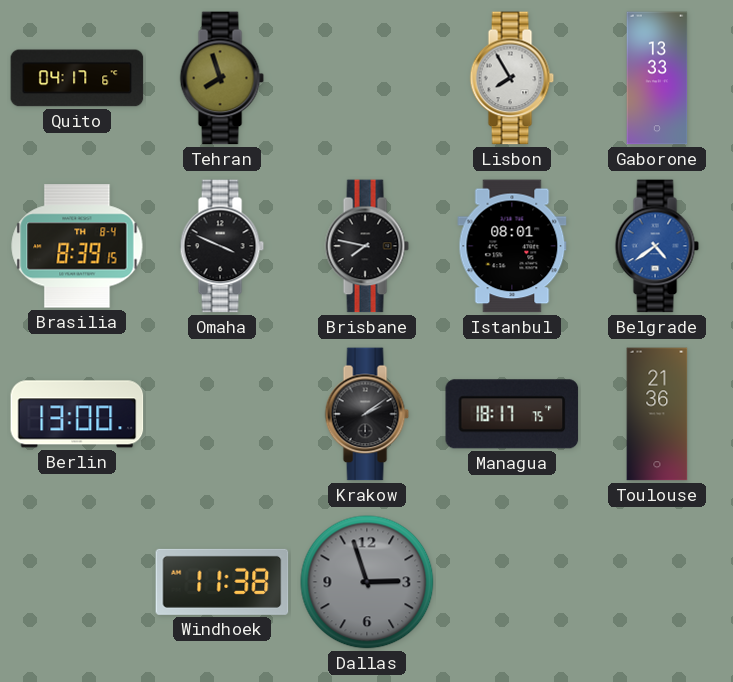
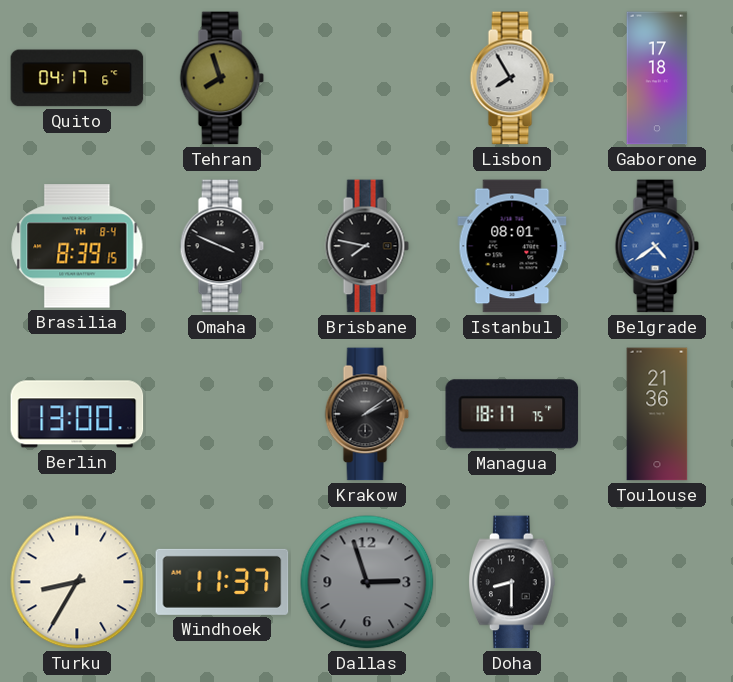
Gaborone: 13:33 -> 17:18 (657, 78)
Turku: none -> 8:35 (77, 582)
Windhoek: 11:38 -> 11:37 (222, 582)
Doha: none -> 8:30 (513, 582)
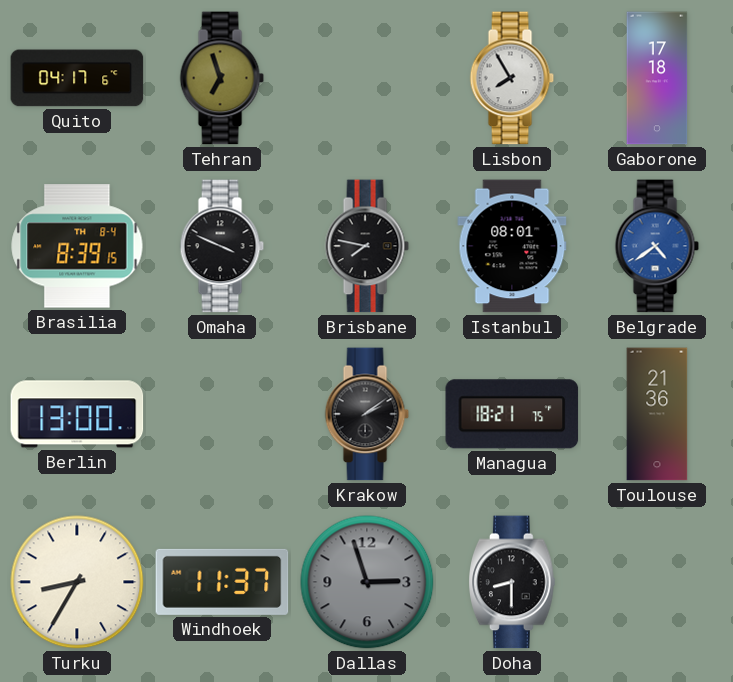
Tehran: 7:57 -> 6:57 (222, 78)
Managua: 18:17 -> 18:21 (512, 414)
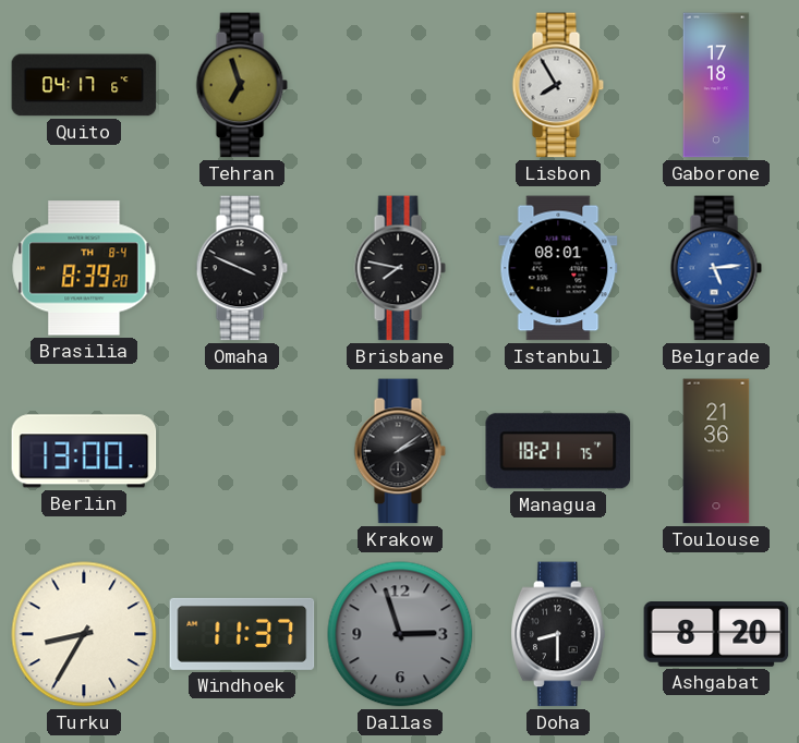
Brasilia: 8:39:15 -> 8:39:20 (84, 268)
Belgrade: 4:39 -> 5:14 (716, 268)
Ashgabat: none -> 8:20 (716, 635)
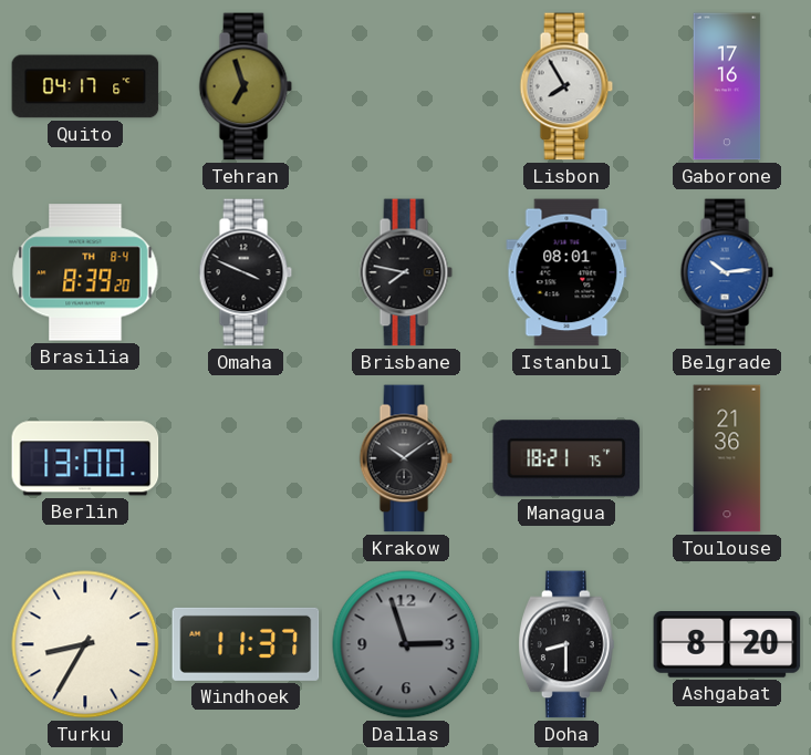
Gaborone: 17:18 -> 17:16 (727, 86)
Belgrade: 5:14 -> 10:14 (727, 272)
Krakow: 2:09 -> 10:09 (406, 458)
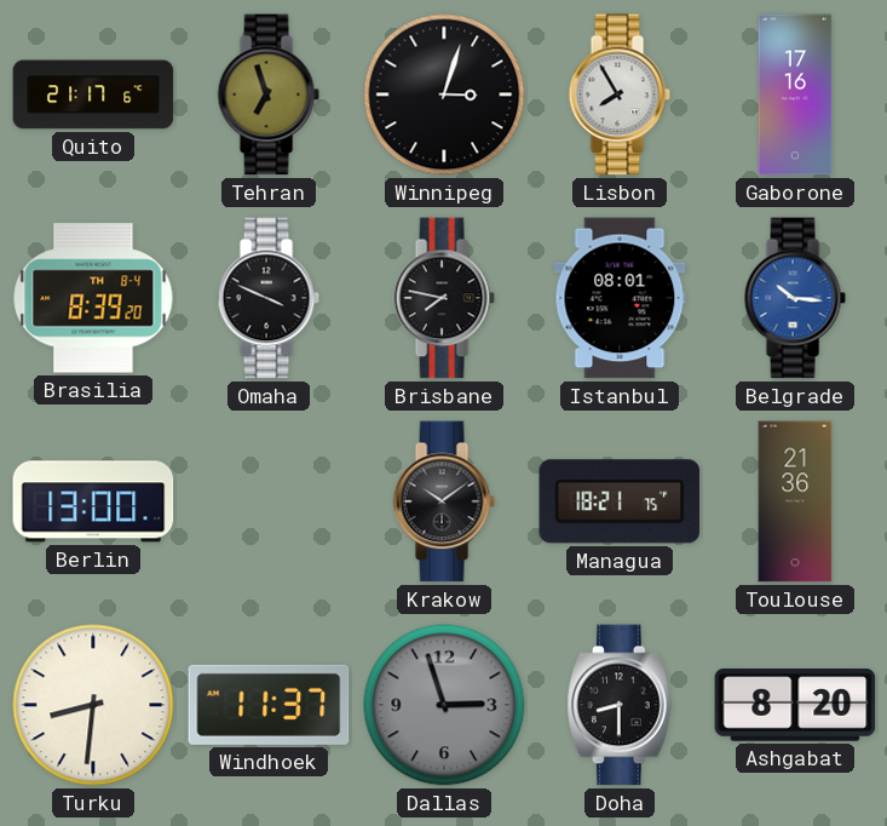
Quito: 04:17 -> 21:17 (93, 94)
Winnipeg: none -> 3:03 (444, 94)
Belgrade: 10:14 -> 10:16 (795, 298)
Turku: 8:35 -> 8:31 (93, 705)
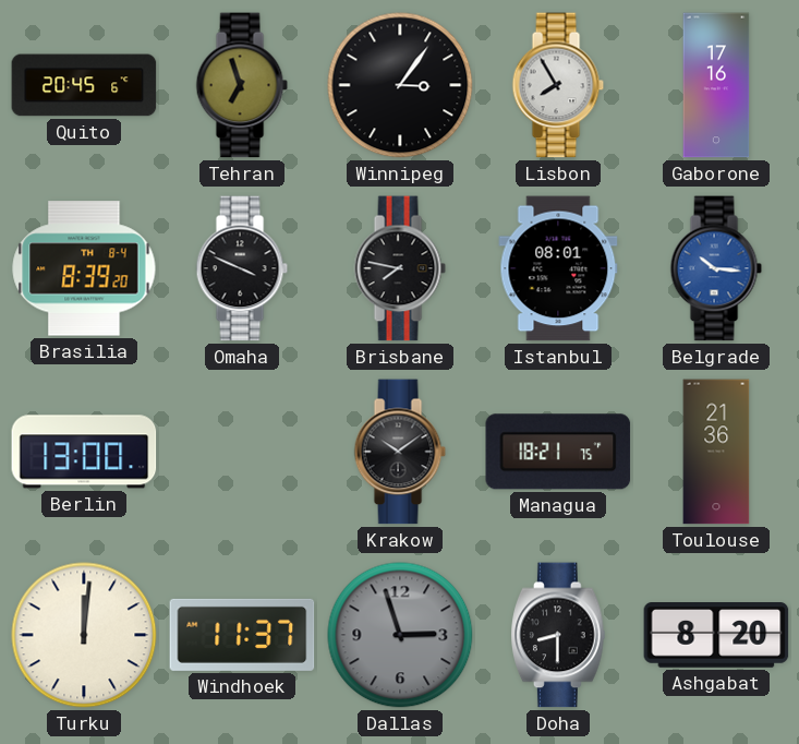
Quito: 21:17 -> 20:45 (84, 85)
Winnipeg: 3:03 -> 3:06 (400, 85)
Turku: 8:31 -> 12:01 (84, 635)
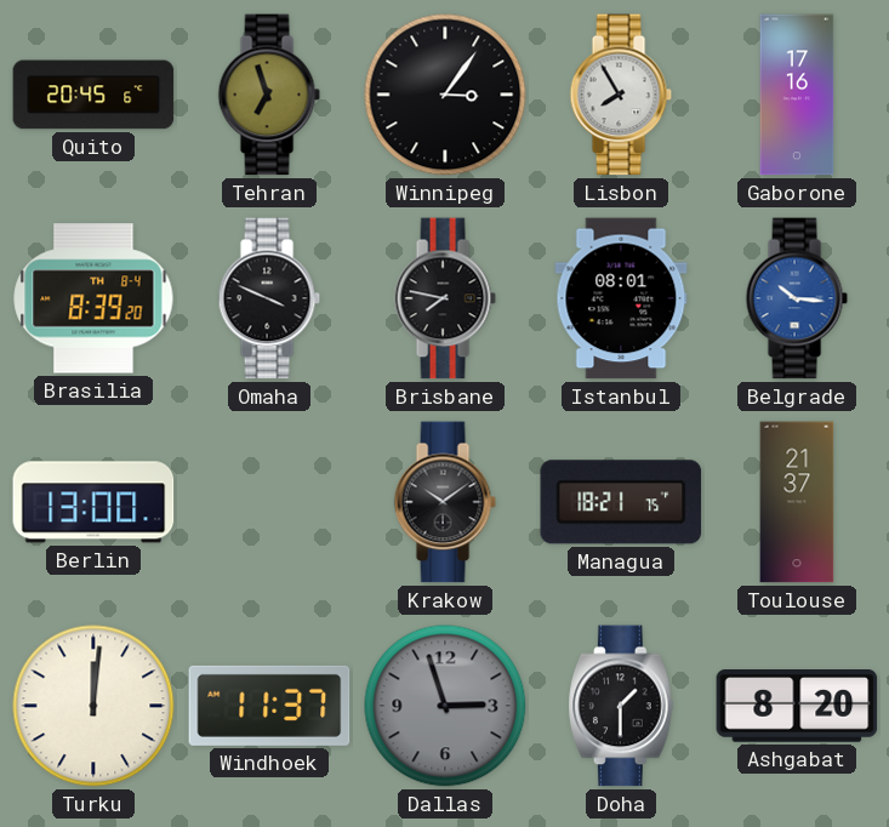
Toulouse: 21:36 -> 21:37 (797, 502)
Doha: 8:30 -> 1:30 (622, 706)
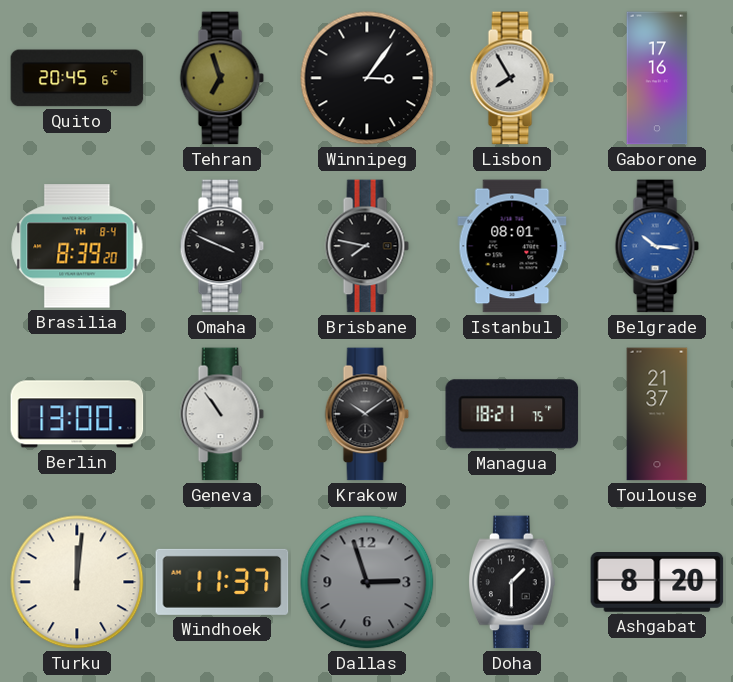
Geneva: none -> 10:54 (222, 414)
